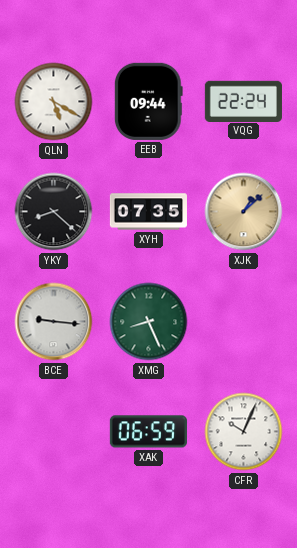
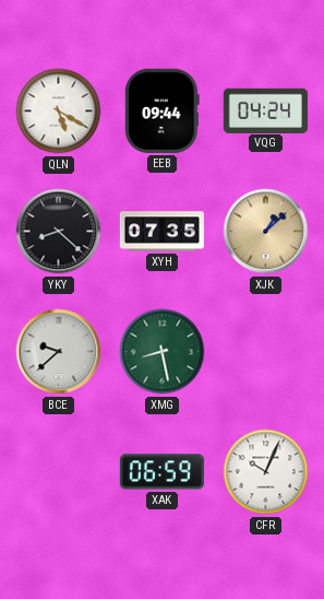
VQG: 22:24 -> 04:24 (265, 110)
BCE: 9:16 -> 9:38 (59, 352)
XMG: 8:26 -> 8:28 (163, 352)
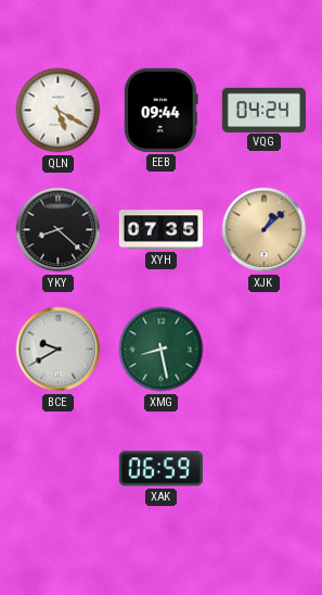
BCE: 9:38 -> 9:40 (59, 350)
CFR: 10:04 -> none (266, 472)
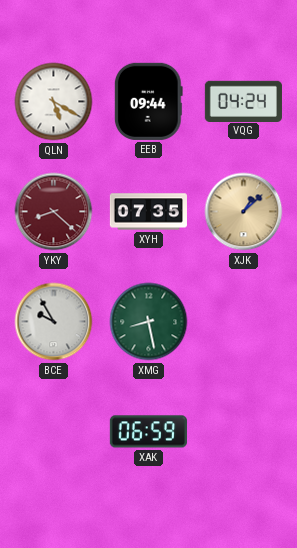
YKY dial: black -> burgundy (54, 212)
BCE: 9:40 -> 9:55 (54, 322)
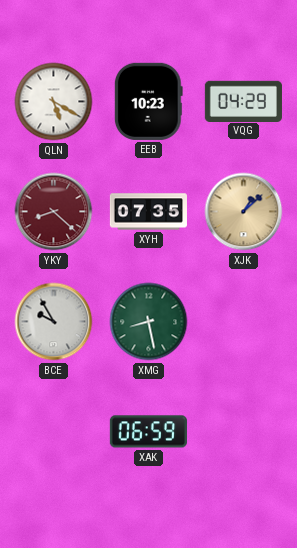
EEB: 09:44 -> 10:23 (148, 101)
VQG: 04:24 -> 04:29 (243, 101)
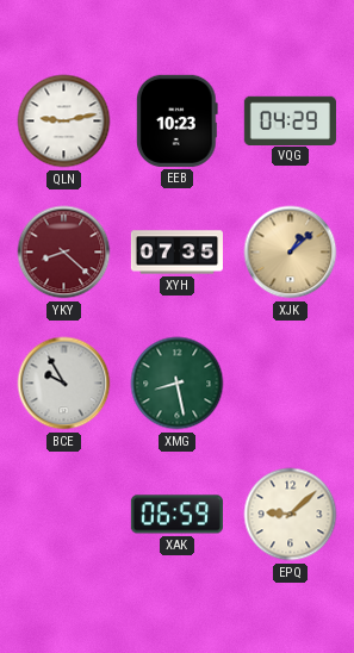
QLN: 5:20 -> 9:13 (64, 122)
EPQ: none -> 9:08 (291, 515)
